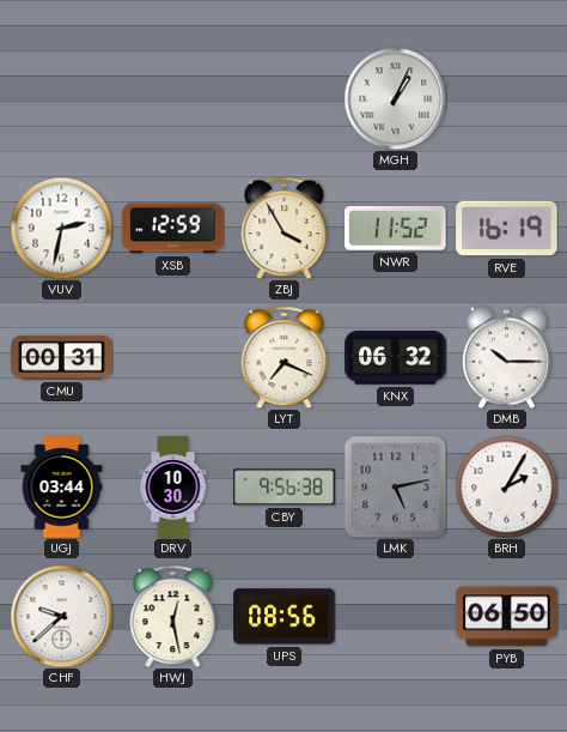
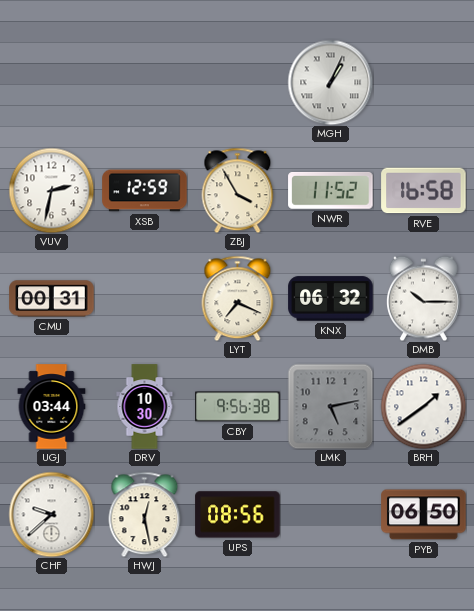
RVE: 16:19 -> 16:58 (424, 191)
BRH: 2:05 -> 1:39 (423, 406)
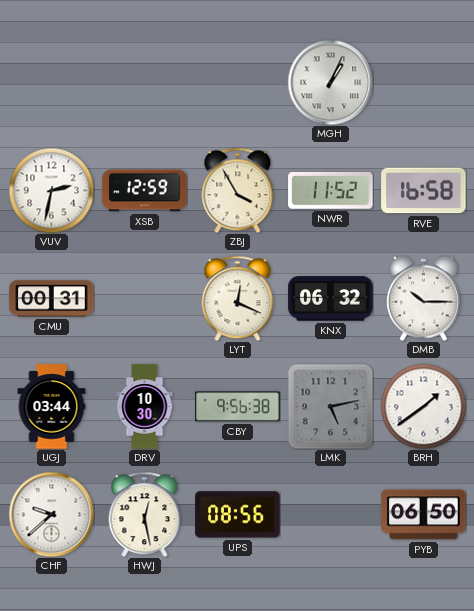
LYT: 7:19 -> 12:19 (238, 298)
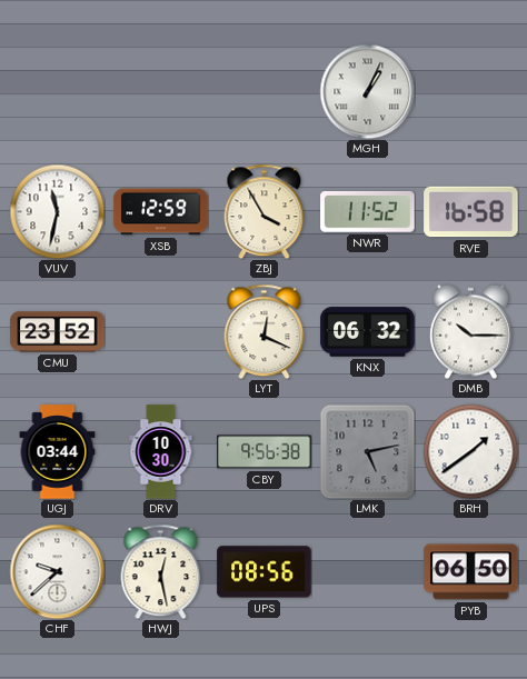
VUV: 2:32 -> 11:32 (57, 211)
CMU: 00:31 -> 23:52 (58, 332)
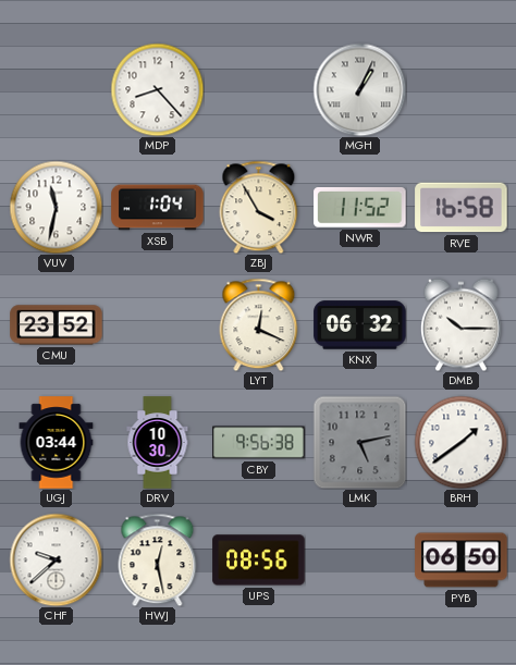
MDP: none -> 8:23 (157, 89)
XSB: 12:59 -> 1:04 (158, 208)
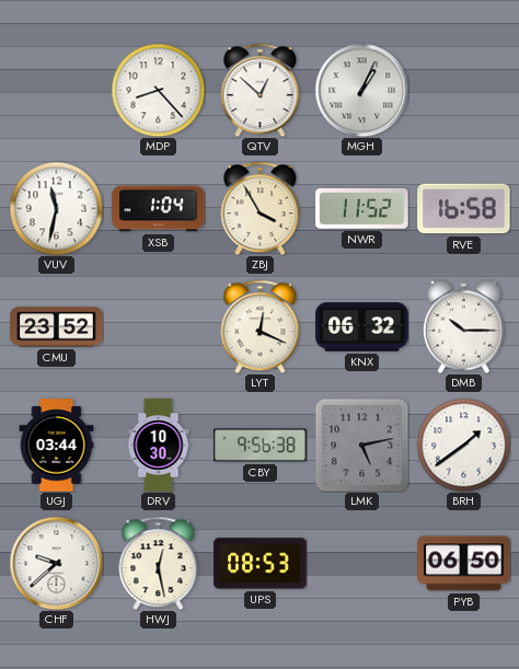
QTV: none -> 12:52 (261, 90)
UPS: 08:56 -> 08:53 (261, 564)
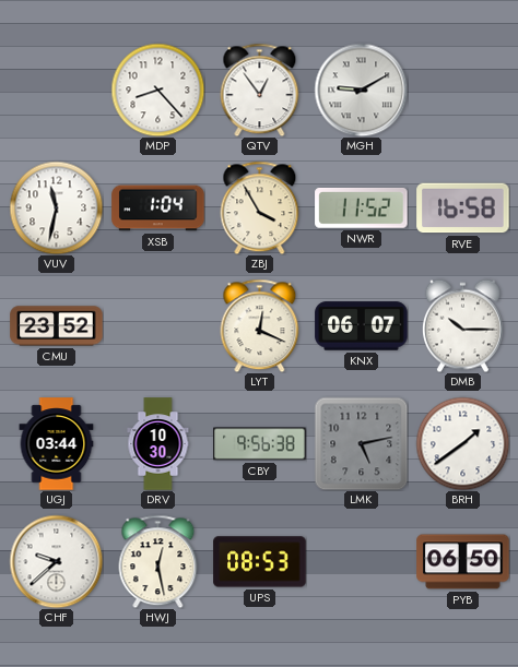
QTV: 12:52 -> 12:54 (260, 90)
MGH: 1:04 -> 9:10 (361, 90)
KNX: 06:32 -> 06:07 (362, 326)
